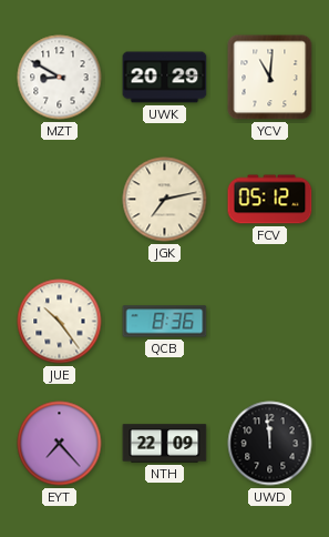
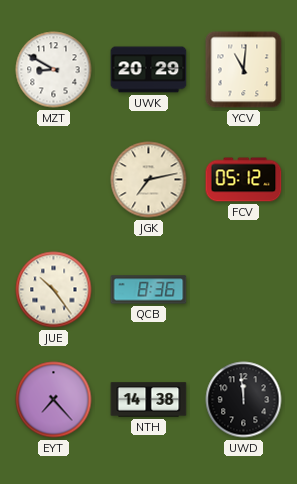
NTH: 22:09 -> 14:38 (149, 400)
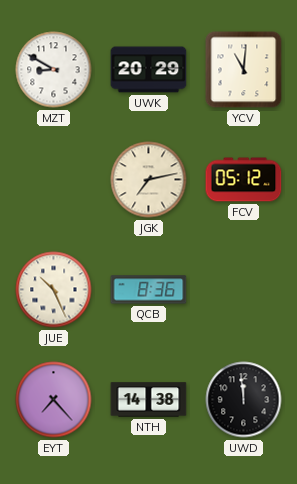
JUE: 10:24 -> 10:26 (54, 290)
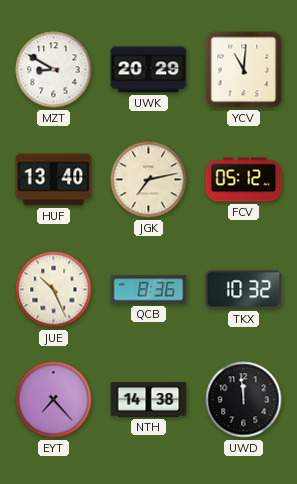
HUF: none -> 13:40 (54, 180)
TKX: none -> 10:32 (244, 290)
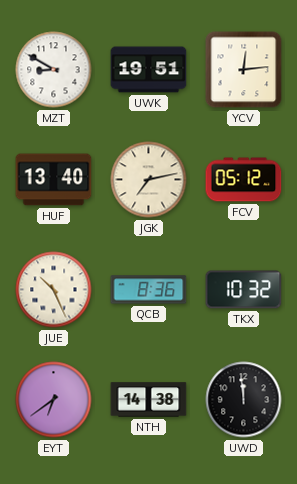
UWK: 20:29 -> 19:51 (149, 70)
YCV: 11:01 -> 12:14 (244, 70)
EYT: 7:23 -> 6:39 (54, 400)
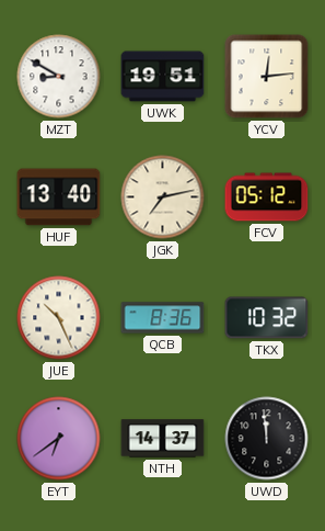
NTH: 14:38 -> 14:37 (163, 439)
